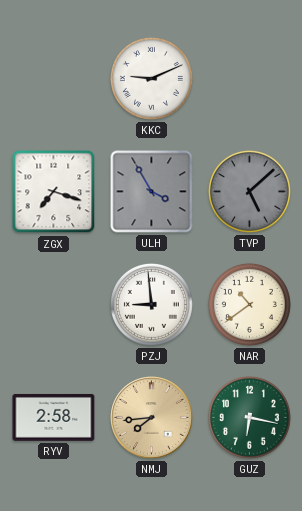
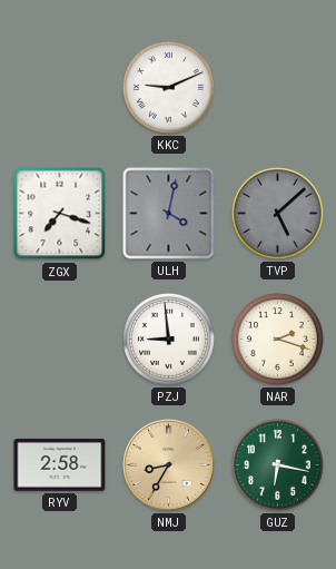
ULH: 3:55 -> 4:02 (169, 214)
NAR: 10:39 -> 2:18 (277, 339)
NMJ: 7:44 -> 8:35 (169, 465)
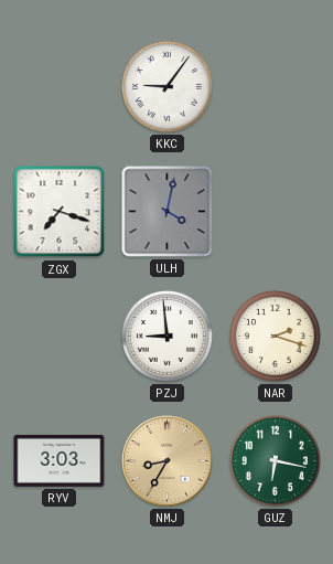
KKC: 9:11 -> 9:06 (166, 86)
TVP: 5:08 -> none (277, 213)
RYV: 2:58 -> 3:03 (60, 461)
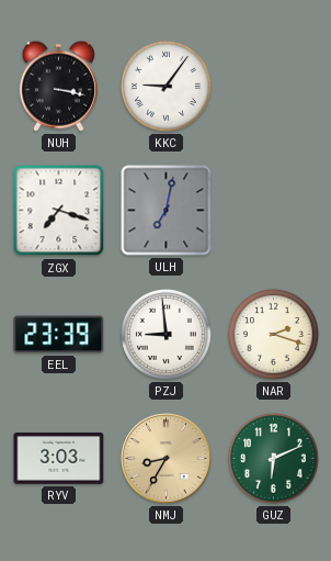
NUH: none -> 3:17 (58, 86)
ULH: 4:02 -> 7:02 (167, 211)
EEL: none -> 23:39 (59, 335)
GUZ: 6:17 -> 6:11 (273, 458)
